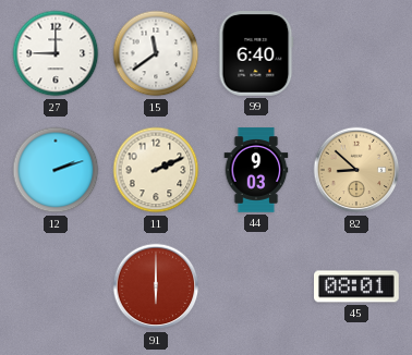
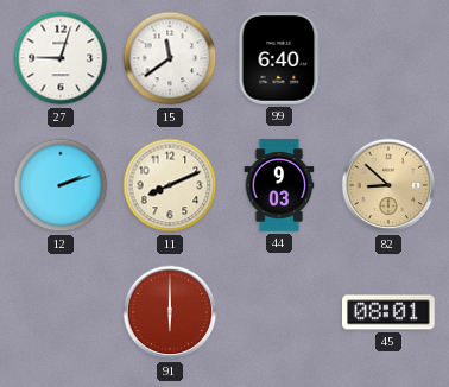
27: 9:00 -> 9:03 (61, 58)
11: 2:11 -> 8:11 (170, 185)
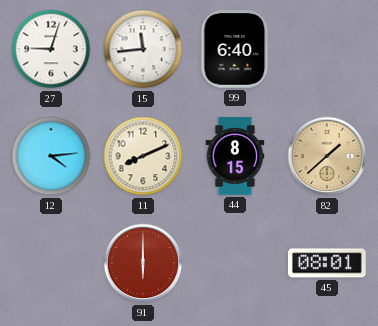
15: 11:39 -> 11:44 (143, 49)
12: 2:12 -> 4:14 (51, 156)
44: 9:03 -> 8:15 (235, 156)
82: 8:52 -> 1:38 (327, 156)
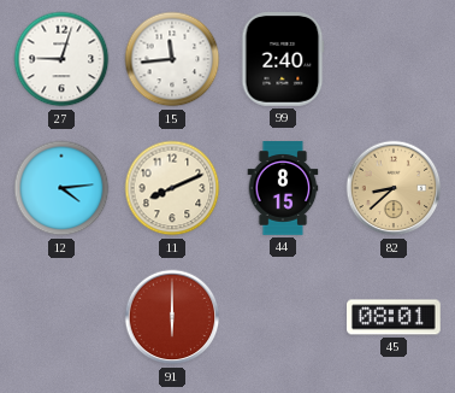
99: 6:40 -> 2:40 (283, 59)
82: 1:38 -> 8:38 (394, 188)
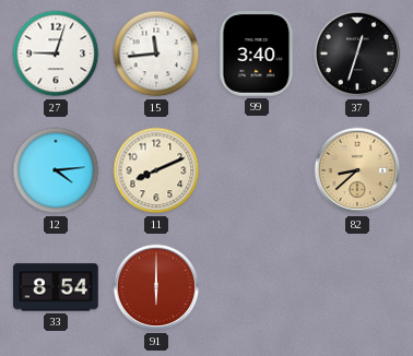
99: 2:40 -> 3:40 (257, 54)
37: none -> 12:33 (357, 54)
44: 8:15 -> none (283, 188)
33: none -> 8:54 (56, 287)
45: 08:01 -> none (395, 317)
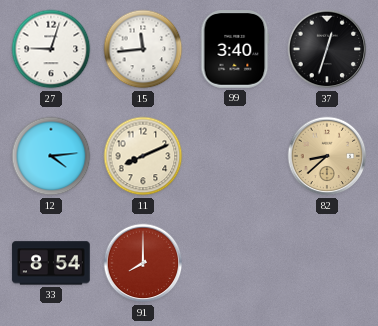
91: 6:00 -> 8:00 (143, 263)
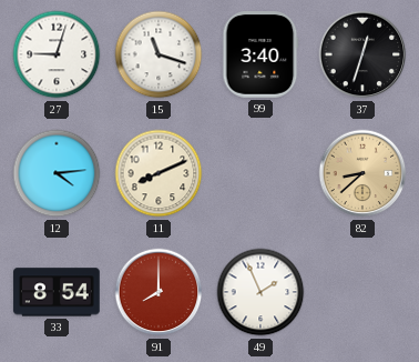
15: 11:44 -> 11:18 (159, 54)
49: none -> 1:56 (260, 292)
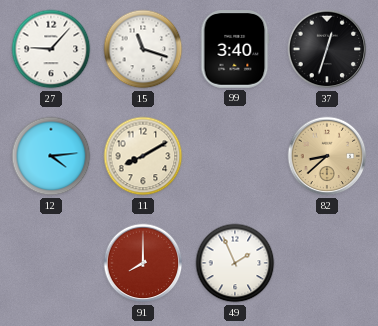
27: 9:03 -> 9:07 (51, 49)
11: 8:11 -> 8:10 (143, 156)
33: 8:54 -> none (57, 292)
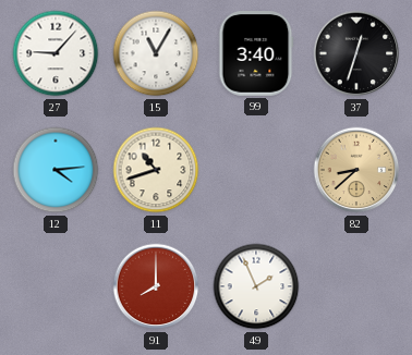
15: 11:18 -> 11:05 (156, 53)
11: 8:10 -> 10:42 (156, 170)
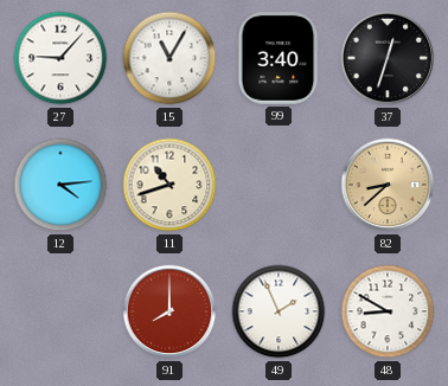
48: none -> 8:50 (388, 311)
